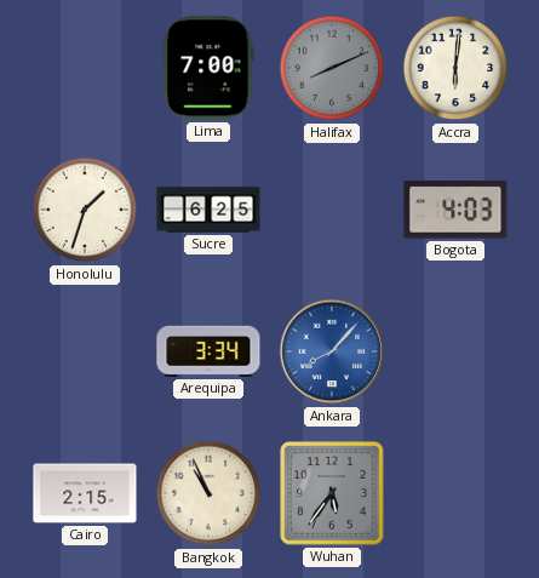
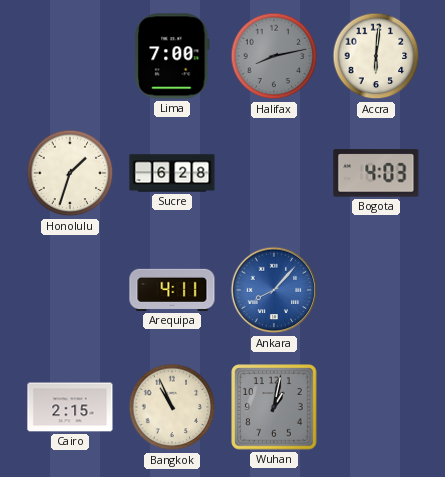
Halifax: 8:11 -> 8:13 (274, 56)
Sucre: 6:25 -> 6:28 (172, 173)
Arequipa: 3:34 -> 4:11 (172, 290)
Wuhan: 5:36 -> 1:02 (274, 407)
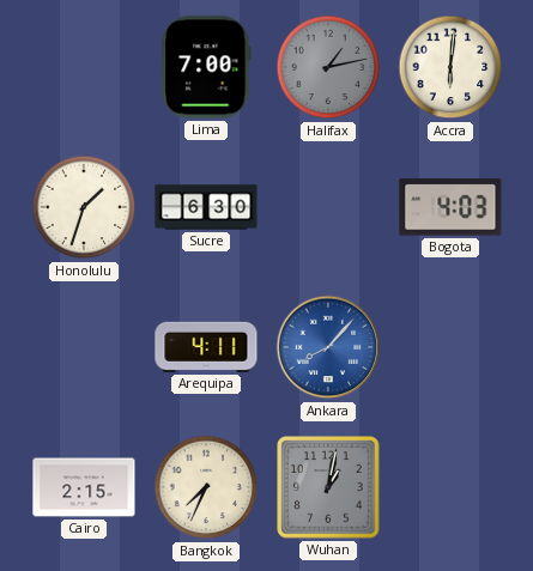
Halifax: 8:13 -> 1:13 (328, 67)
Sucre: 6:28 -> 6:30 (206, 207)
Bangkok: 10:56 -> 7:34 (206, 487)
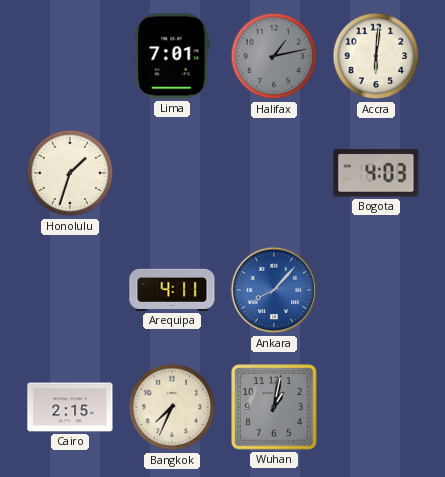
Lima: 7:00 -> 7:01 (172, 56)
Sucre: 6:30 -> none (206, 207)
